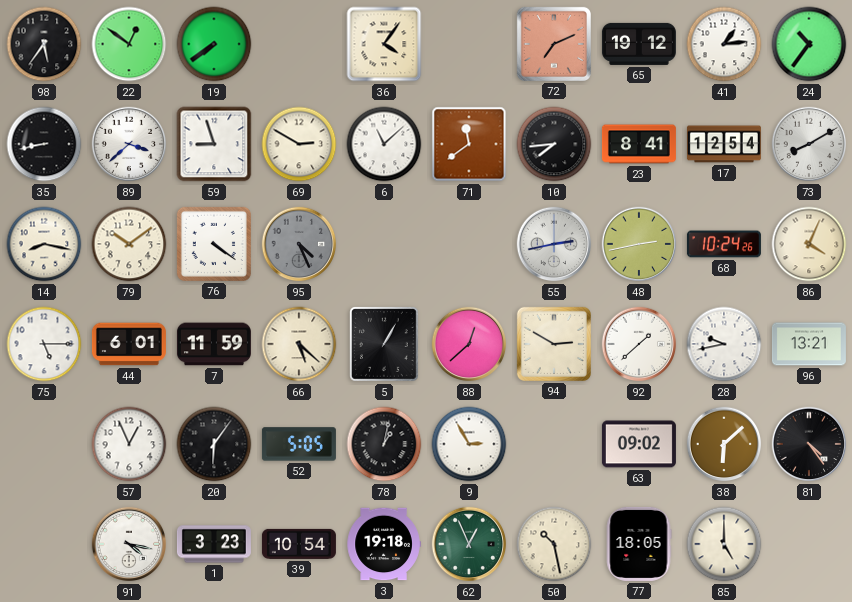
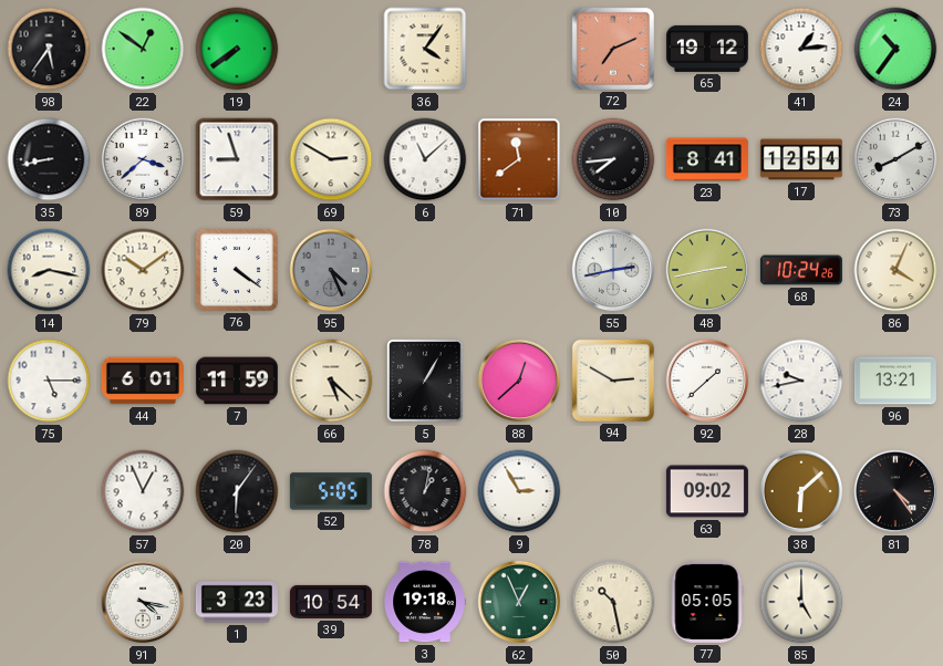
77: 18:05 -> 05:05 (707, 602)
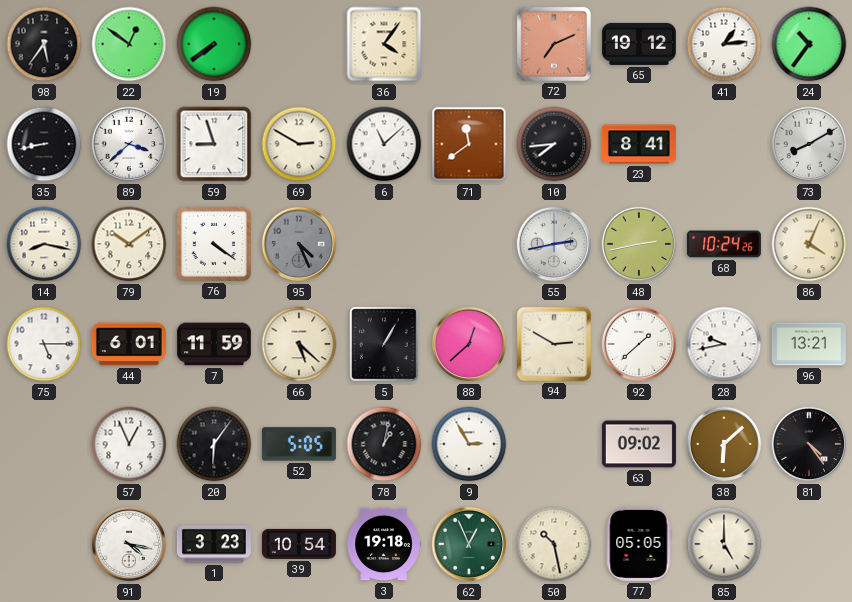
17: 12:54 -> none (801, 159)
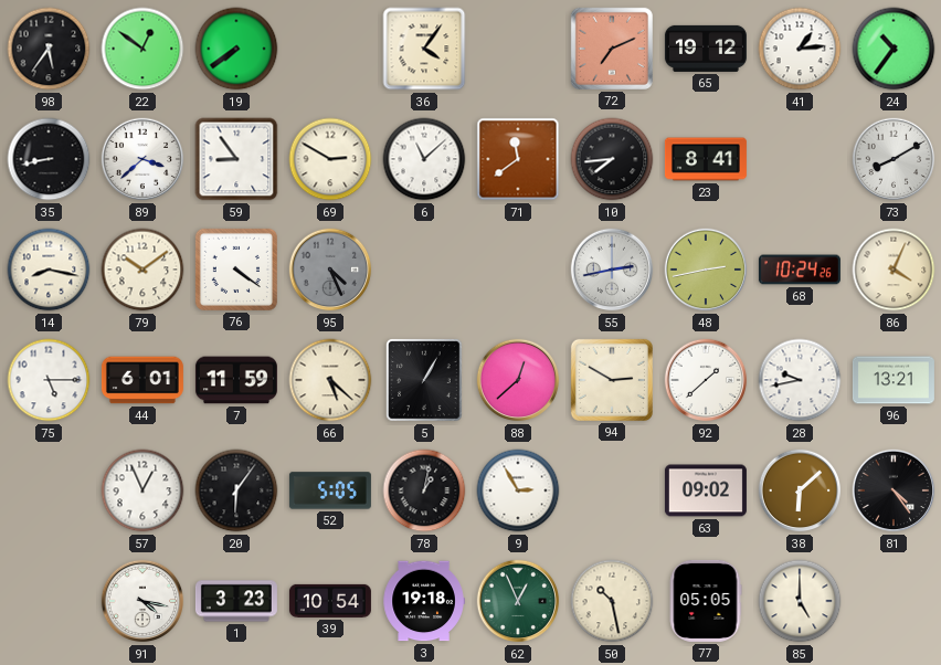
59: 8:57 -> 8:54 (236, 159)
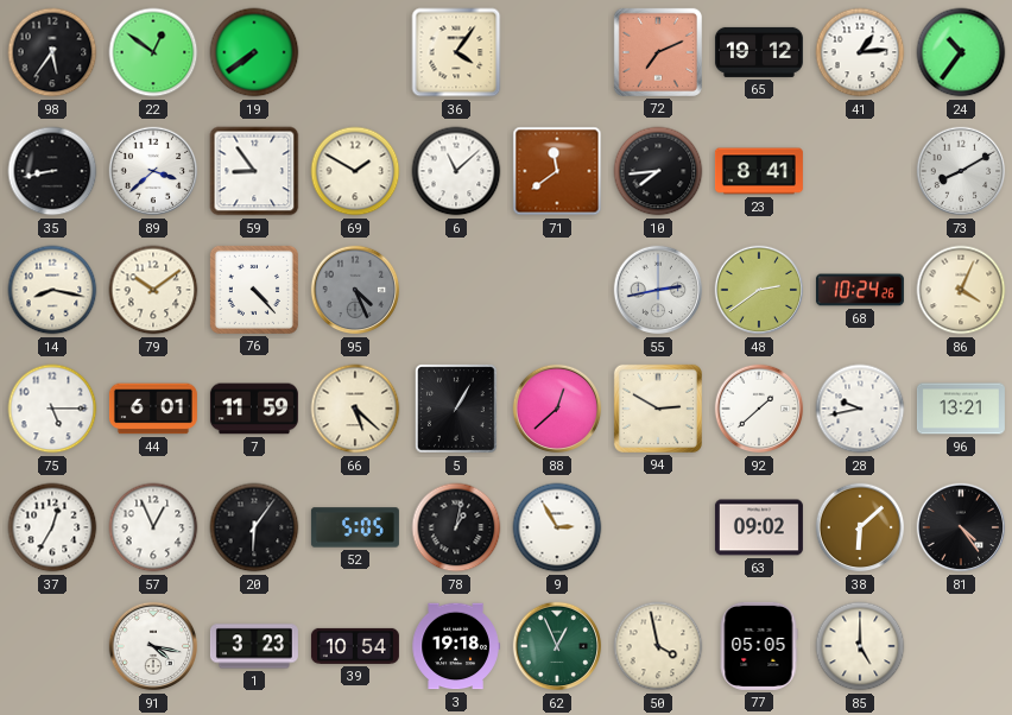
69: 2:50 -> 1:50 (355, 171)
76: 4:21 -> 4:23 (254, 290)
48: 2:43 -> 2:39 (759, 290)
37: none -> 12:35 (52, 527)
50: 10:28 -> 3:58 (658, 646)
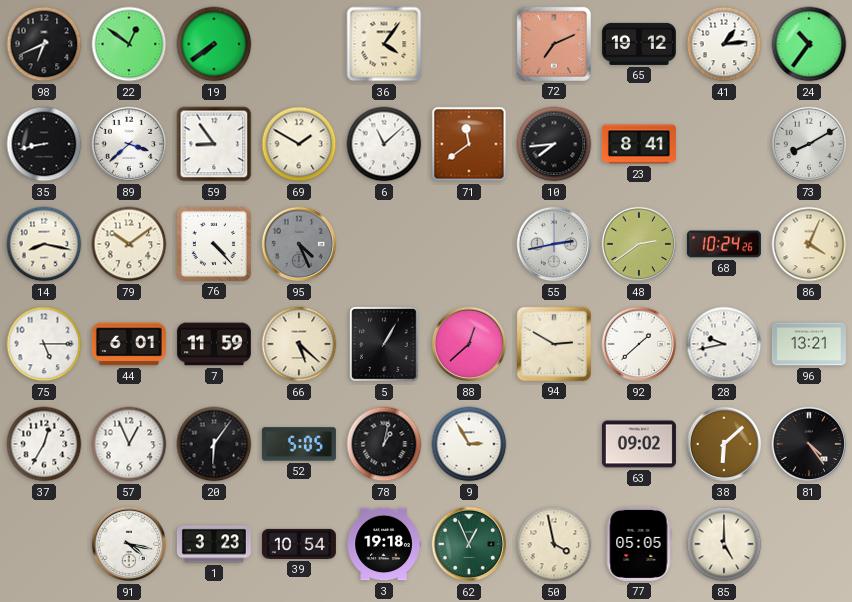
98: 5:36 -> 6:41 (44, 44)
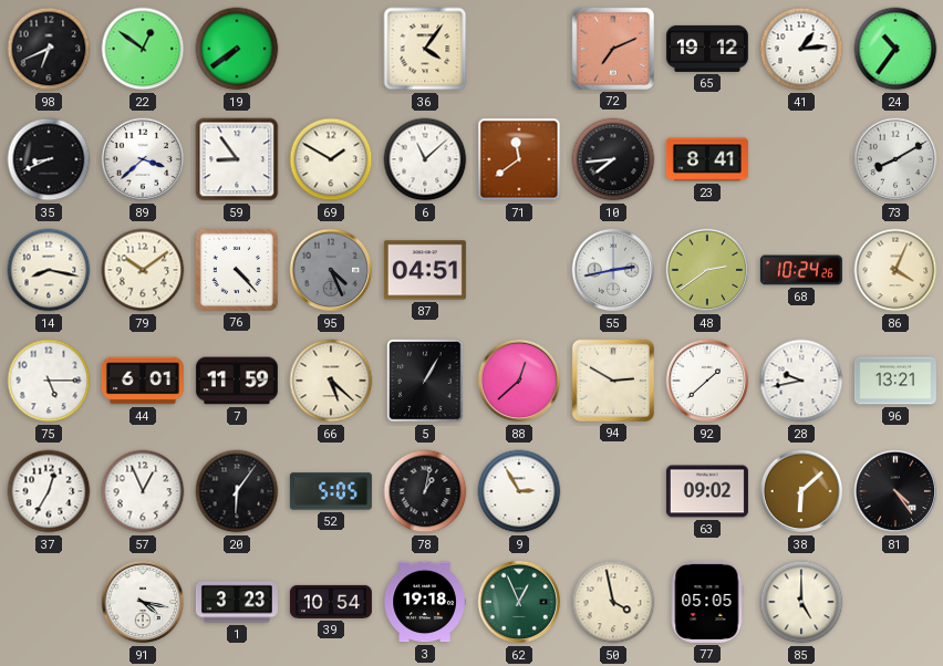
35: 8:43 -> 8:41 (49, 159)
87: none -> 04:51 (425, 270)
